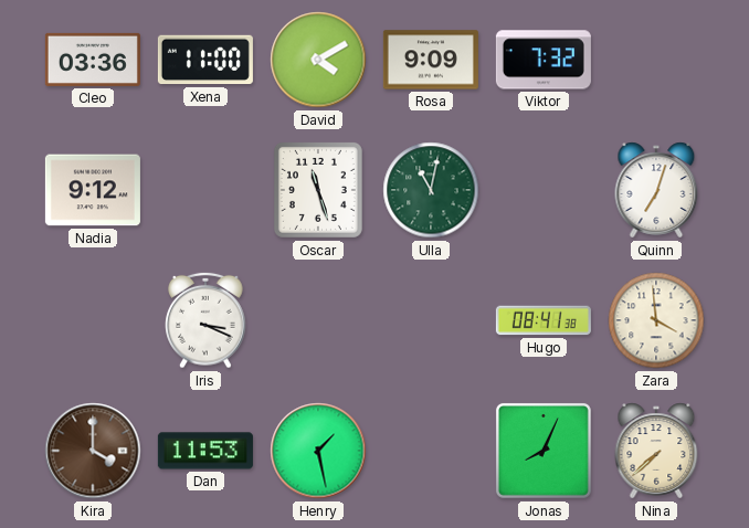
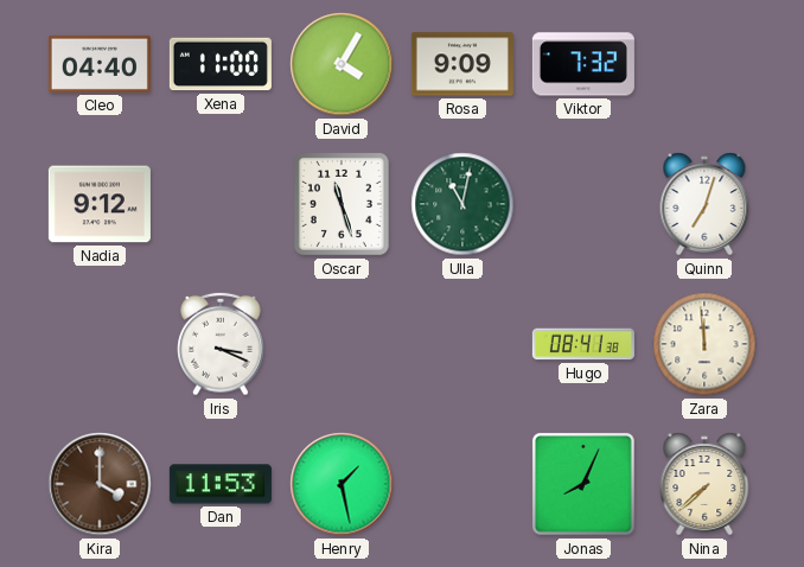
Cleo: 03:36 -> 04:40 (100, 64)
David: 4:10 -> 4:05 (342, 64)
Zara: 3:59 -> 11:59 (704, 344)
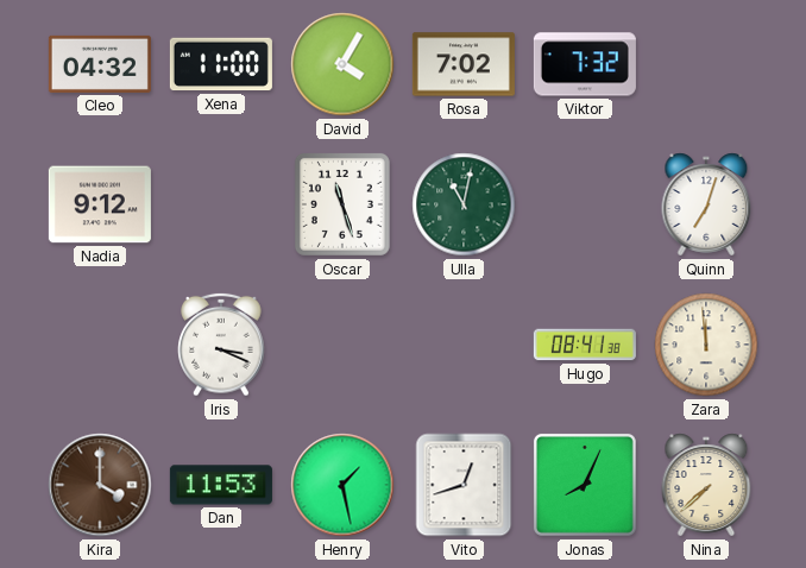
Cleo: 04:40 -> 04:32 (100, 64)
Rosa: 9:09 -> 7:02 (464, 64)
Vito: none -> 12:42 (464, 485)
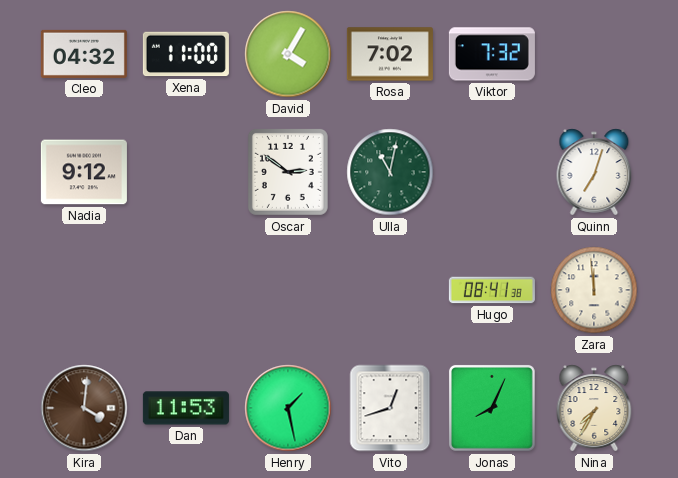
Oscar: 11:27 -> 2:51 (288, 172)
Iris: 3:19 -> none (221, 345)
Kira: 4:00 -> 4:01 (84, 408)
Nina: 7:38 -> 7:35 (594, 408)
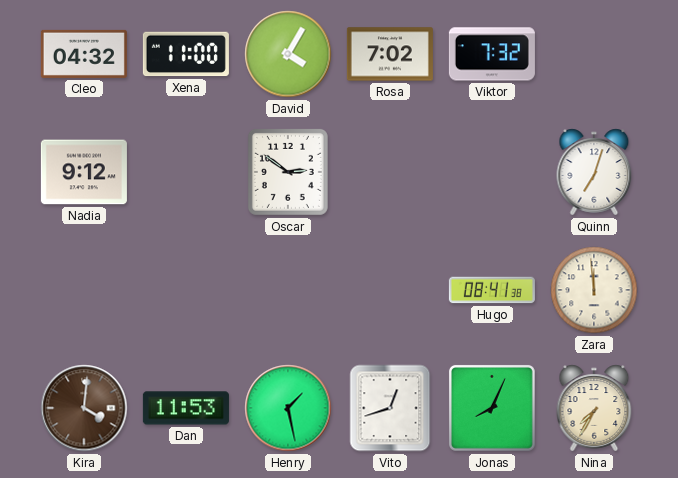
Ulla: 11:02 -> none (390, 172)
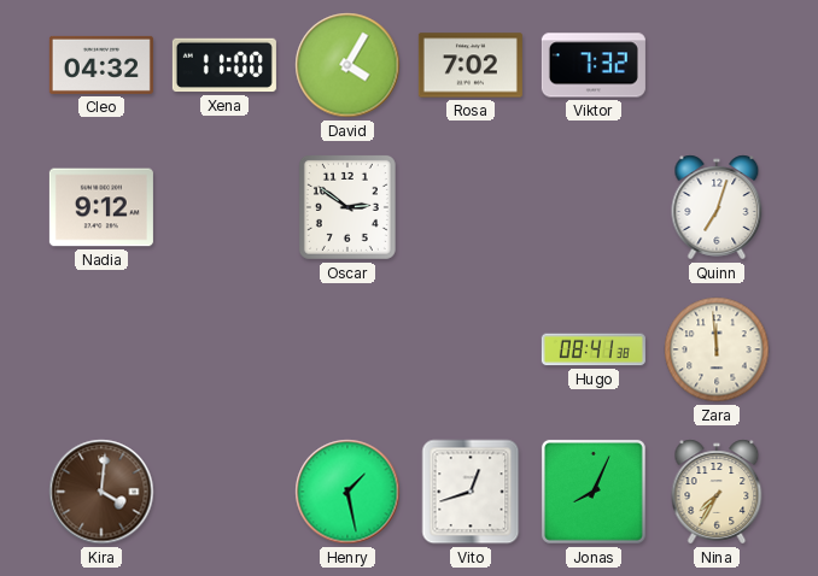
Dan: 11:53 -> none (186, 408)
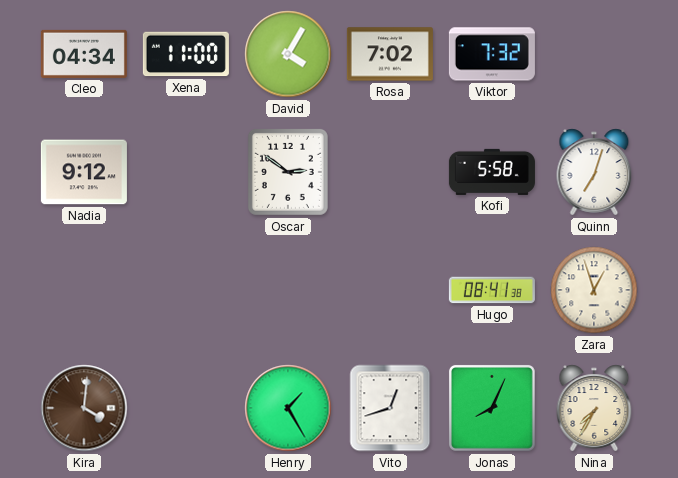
Cleo: 04:32 -> 04:34 (84, 54)
Kofi: none -> 5:58 (492, 172)
Zara: 11:59 -> 12:57 (594, 290)
Henry: 1:28 -> 1:25 (288, 408)
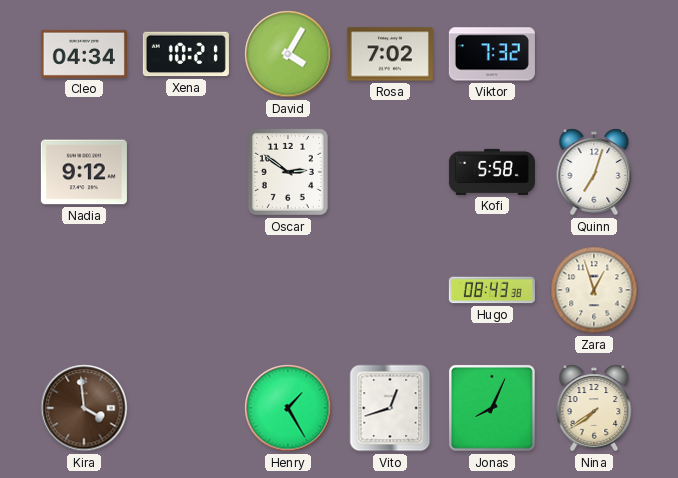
Xena: 11:00 -> 10:21 (186, 54)
Hugo: 08:41 -> 08:43 (492, 290)
Kira: 4:01 -> 3:59 (84, 408)
Nina: 7:35 -> 7:39 (594, 408)
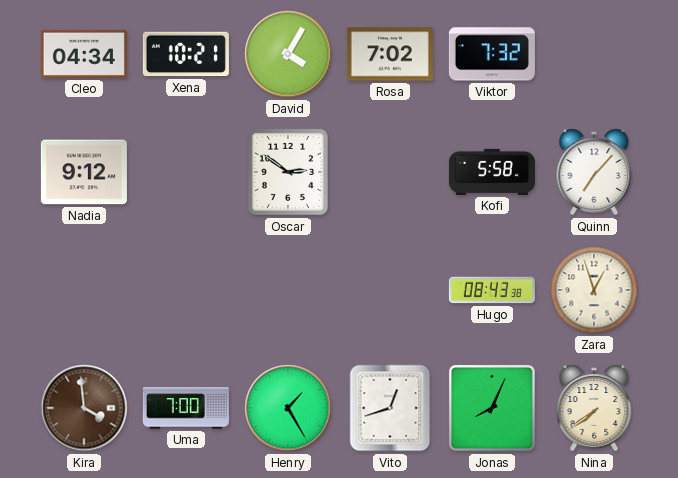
Quinn: 7:03 -> 7:07 (594, 172)
Uma: none -> 7:00 (186, 408)
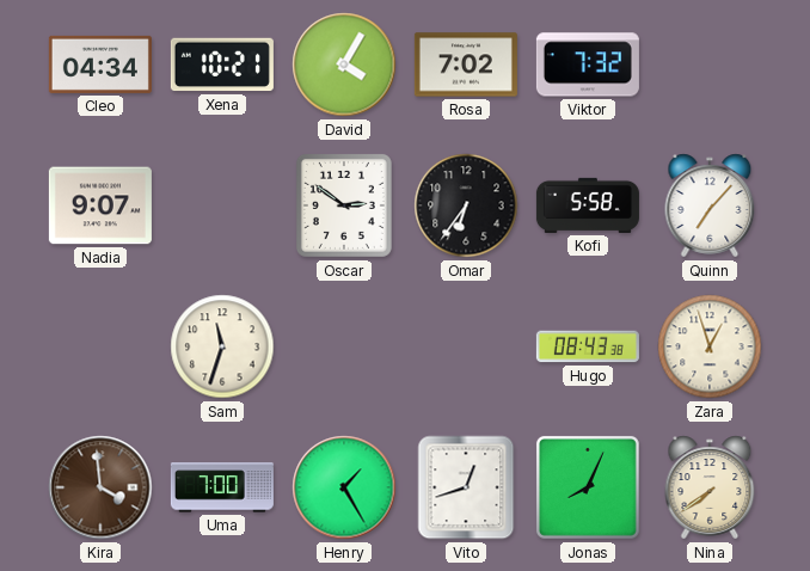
Nadia: 9:12 -> 9:07 (100, 205)
Omar: none -> 6:36 (466, 205)
Sam: none -> 11:33 (222, 346)
